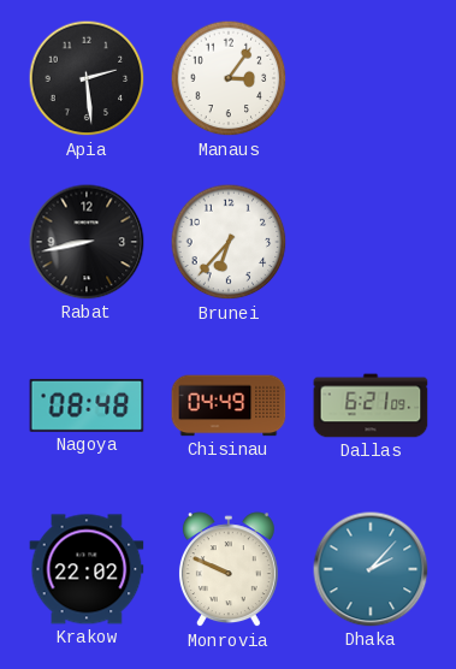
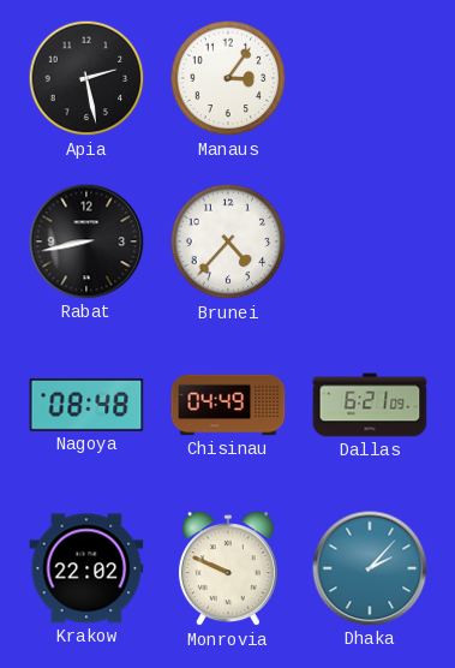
Apia: 2:29 -> 2:28 (86, 78)
Brunei: 6:37 -> 4:37 (228, 241)
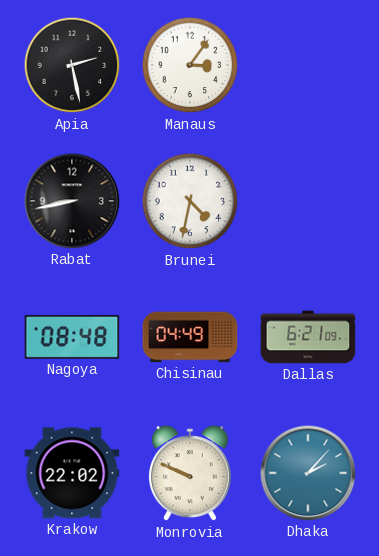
Brunei: 4:37 -> 4:32 (190, 201)
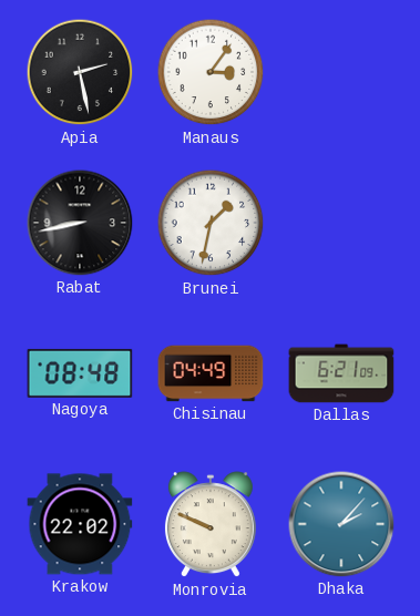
Brunei: 4:32 -> 1:32 (211, 223)
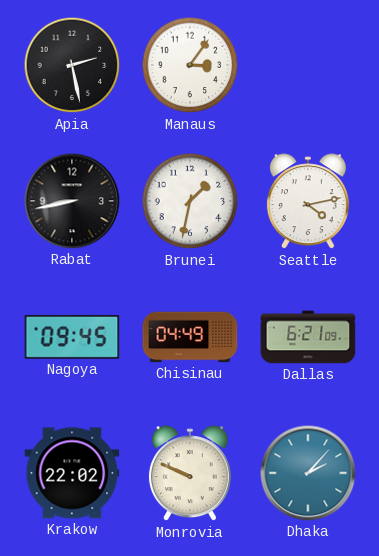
Seattle: none -> 4:13 (308, 202)
Nagoya: 08:48 -> 09:45 (72, 337)
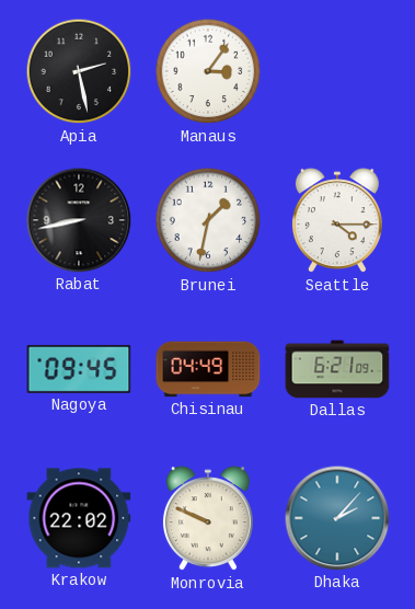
Seattle: 4:13 -> 4:15 (337, 221)
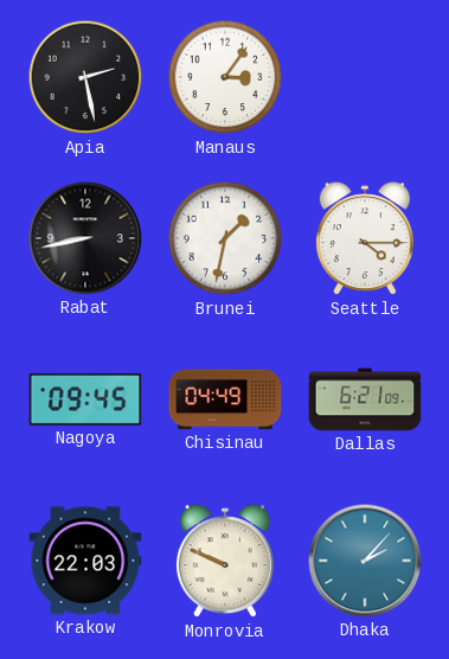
Krakow: 22:02 -> 22:03 (85, 561)
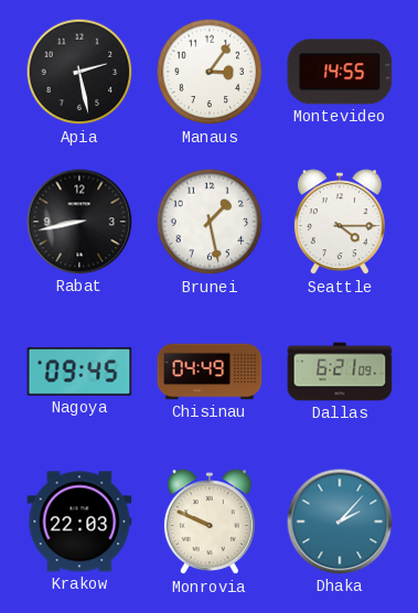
Montevideo: none -> 14:55 (340, 72)
Brunei: 1:32 -> 1:28 (210, 222)
